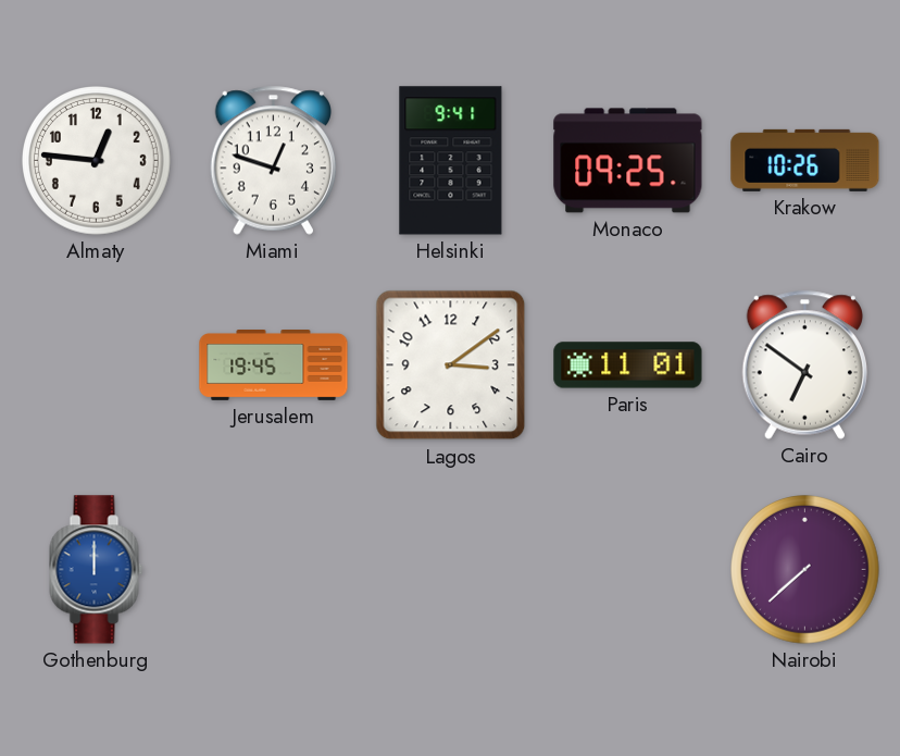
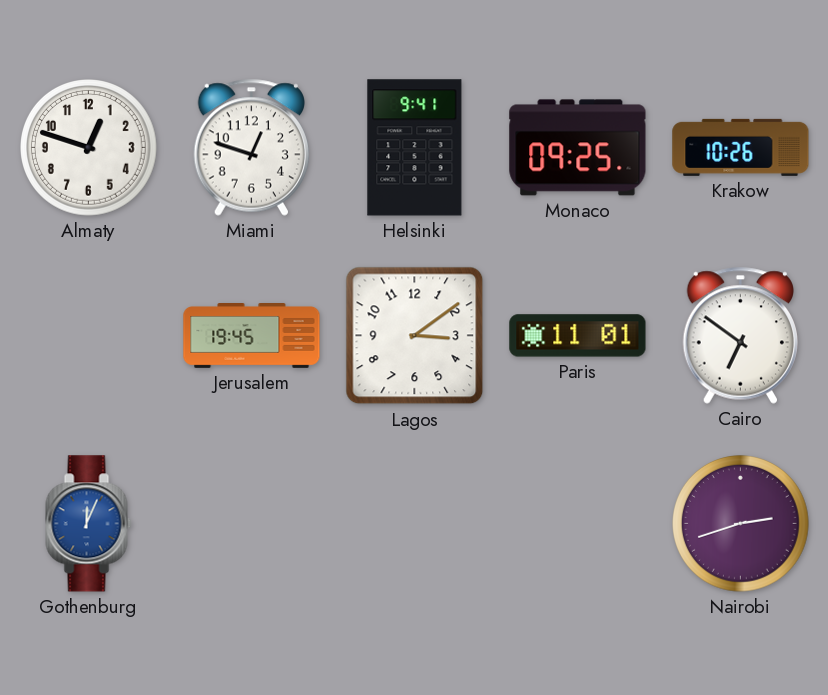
Almaty: 12:46 -> 12:48 (89, 148)
Gothenburg: 12:00 -> 12:04 (89, 524)
Nairobi: 7:38 -> 2:42 (741, 524)
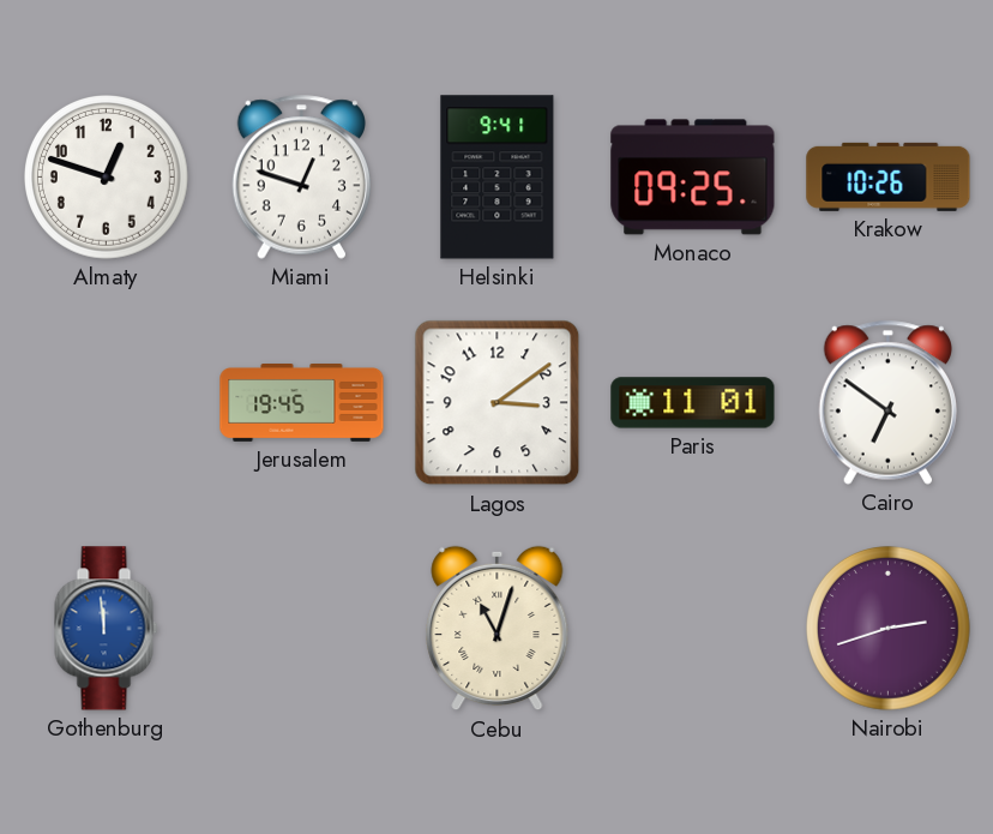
Gothenburg: 12:04 -> 11:59 (107, 629)
Cebu: none -> 11:03 (498, 629)
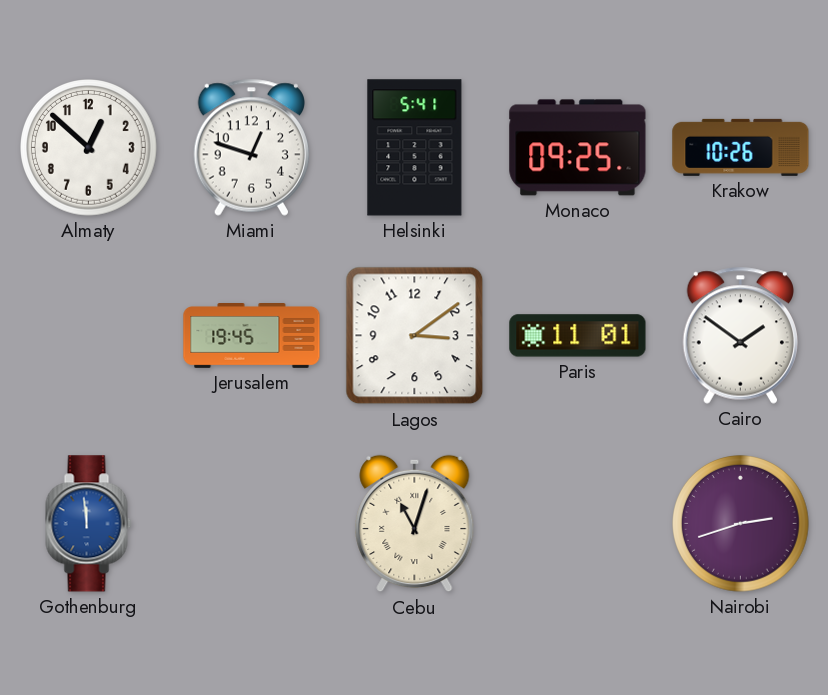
Almaty: 12:48 -> 12:52 (89, 148)
Helsinki: 9:41 -> 5:41 (415, 148)
Cairo: 6:51 -> 1:51 (740, 335)
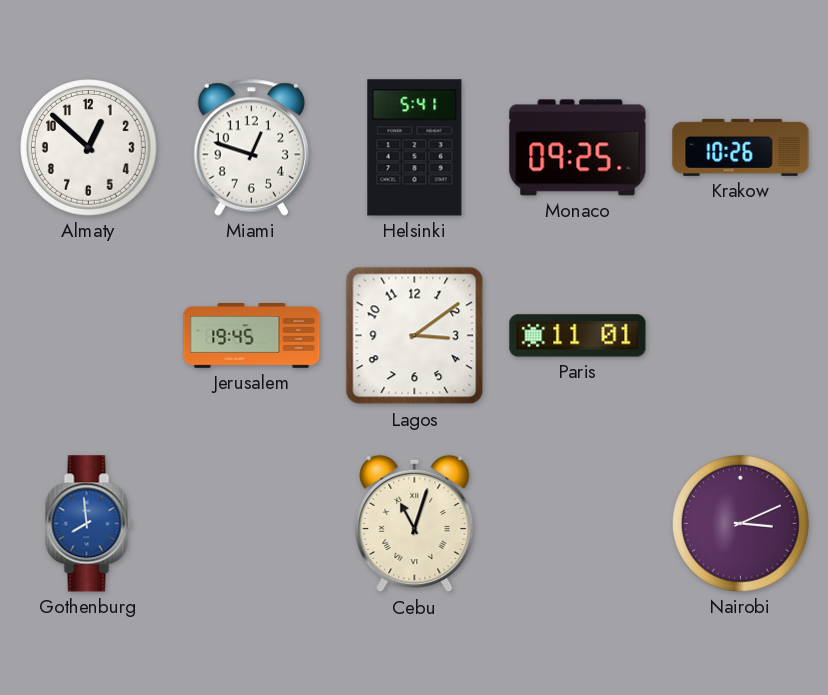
Cairo: 1:51 -> none (740, 335)
Gothenburg: 11:59 -> 7:59 (89, 524)
Nairobi: 2:42 -> 3:11 (741, 524)
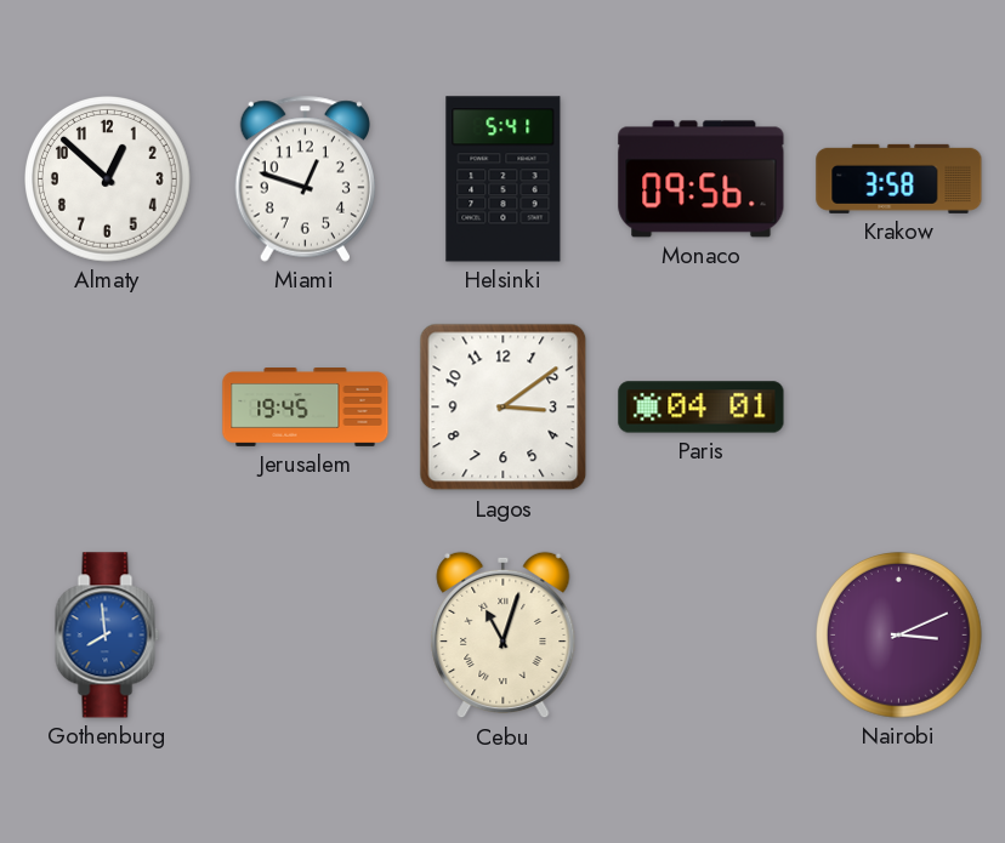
Monaco: 09:25 -> 09:56 (702, 180)
Krakow: 10:26 -> 3:58 (899, 178)
Paris: 11:01 -> 04:01 (702, 408)
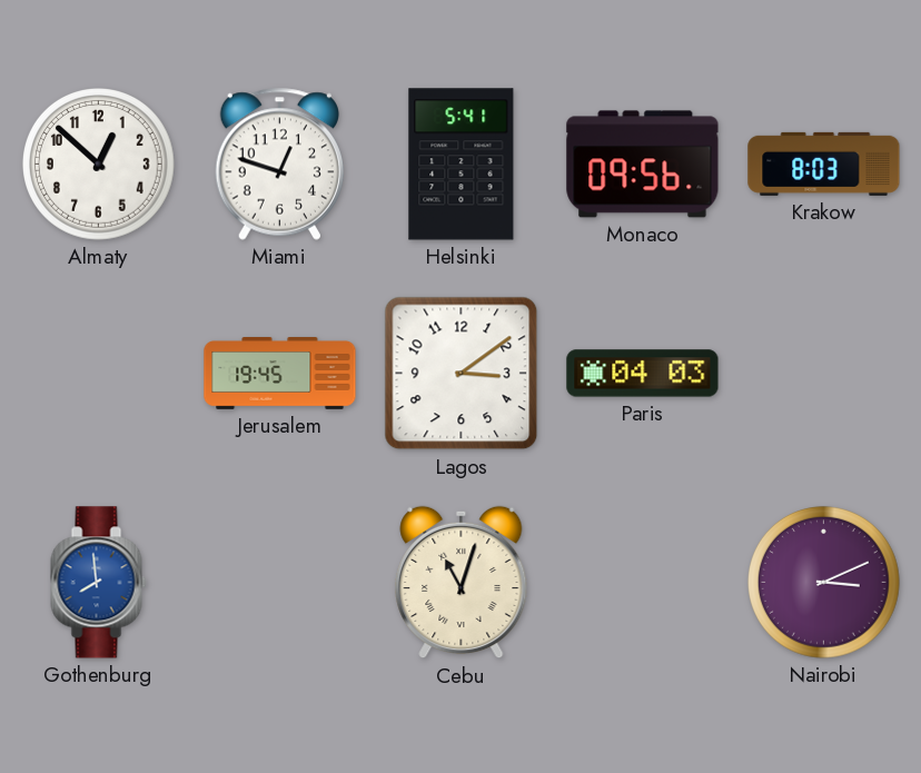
Krakow: 3:58 -> 8:03 (824, 163)
Paris: 04:01 -> 04:03 (643, 374)
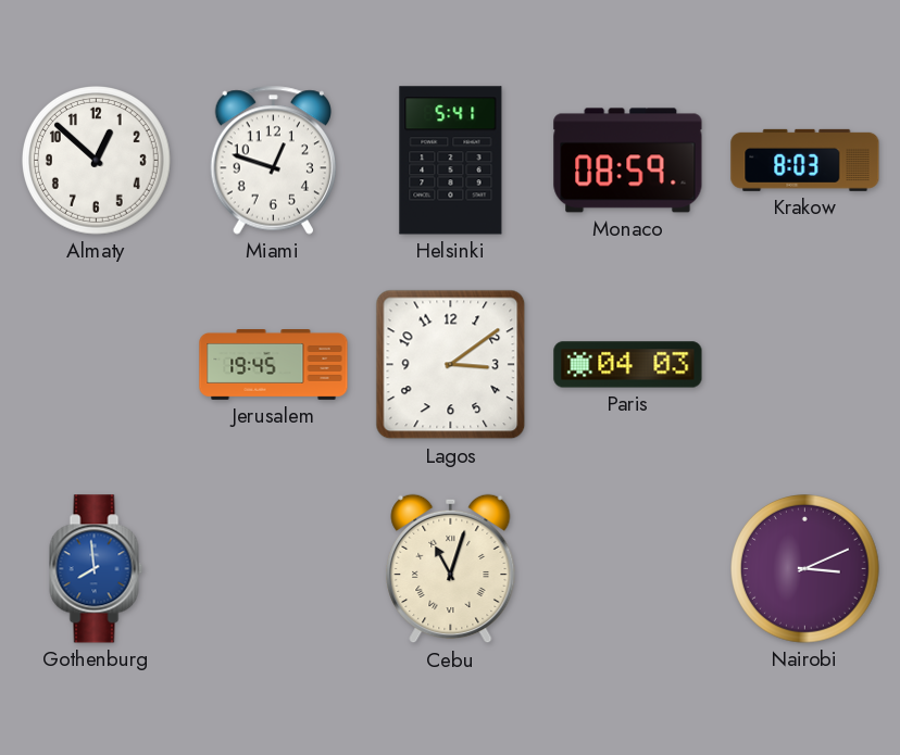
Monaco: 09:56 -> 08:59 (628, 161)
